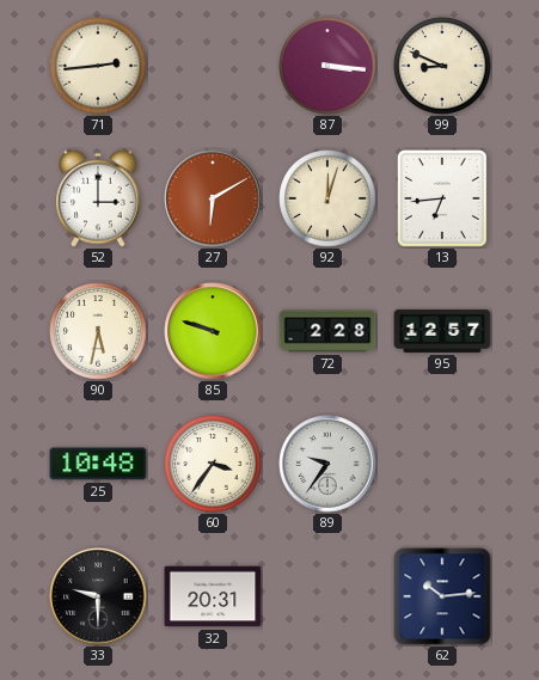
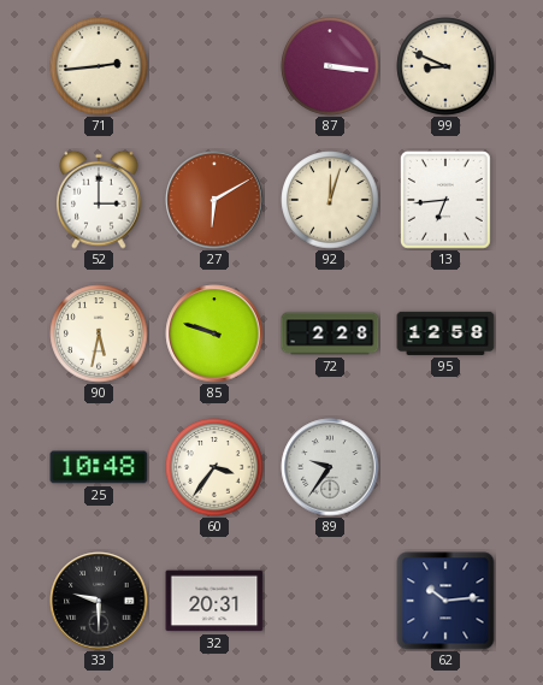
95: 12:57 -> 12:58 (445, 333)
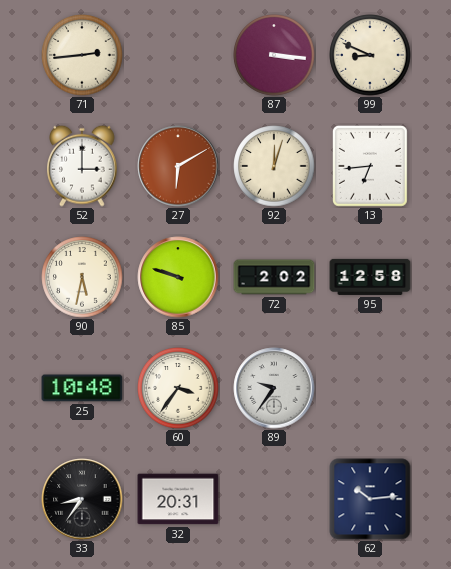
72: 2:28 -> 2:02 (274, 277)
33: 9:30 -> 8:36 (82, 499)
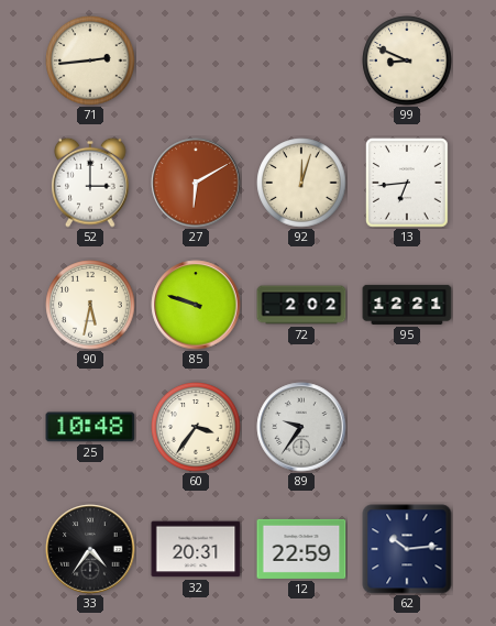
87: 3:16 -> none (274, 55)
95: 12:58 -> 12:21 (407, 305)
33: 8:36 -> 4:36 (90, 549)
12: none -> 22:59 (301, 549)
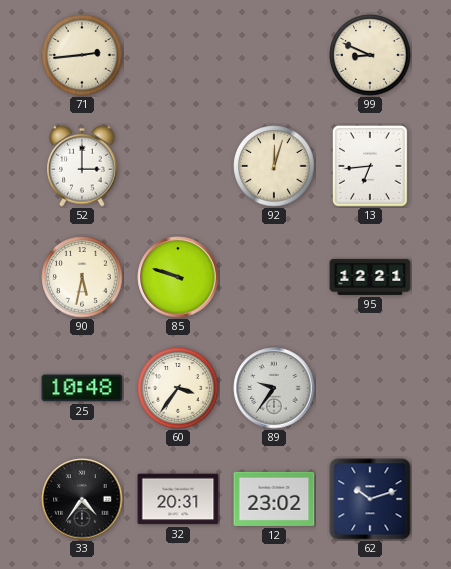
27: 6:10 -> none (196, 183)
72: 2:02 -> none (301, 305)
12: 22:59 -> 23:02 (274, 499)
62: 10:14 -> 10:12 (370, 499)
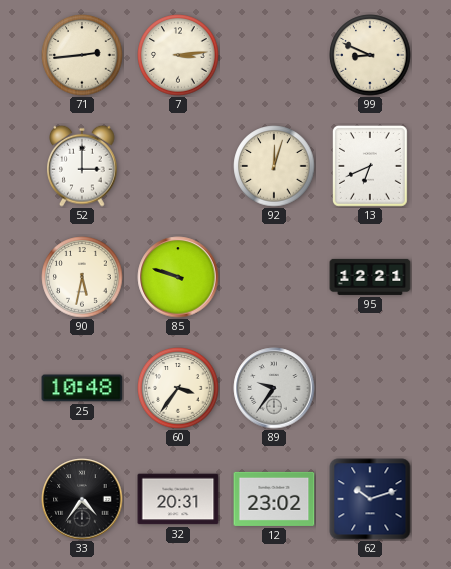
7: none -> 3:14 (178, 55)
13: 6:44 -> 6:41 (371, 167)
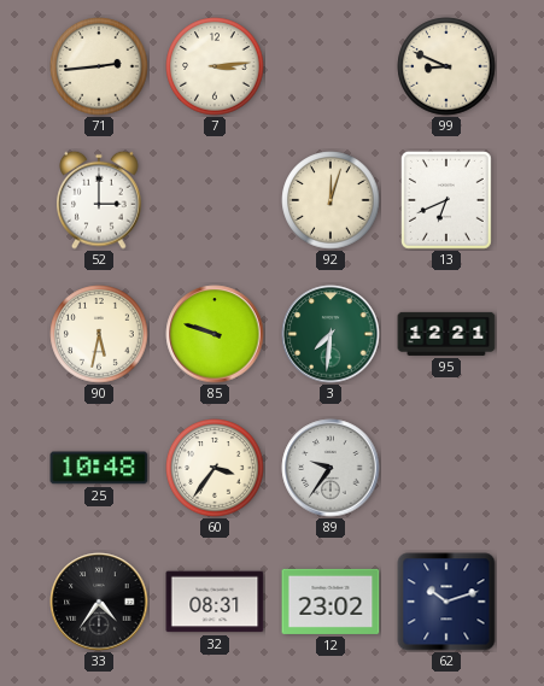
3: none -> 7:31 (331, 334)
32: 20:31 -> 08:31 (215, 602)
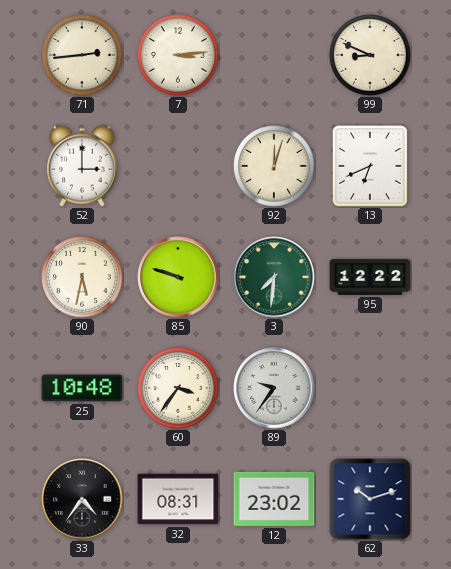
95: 12:21 -> 12:22 (370, 277)
